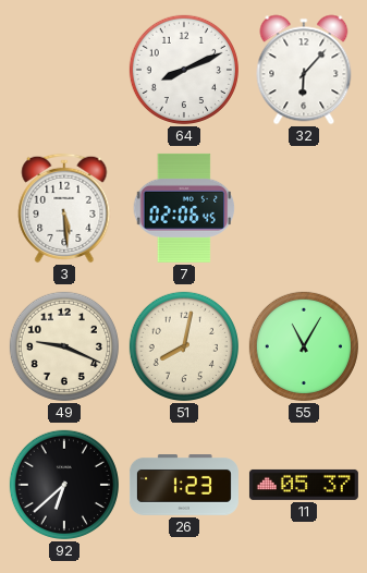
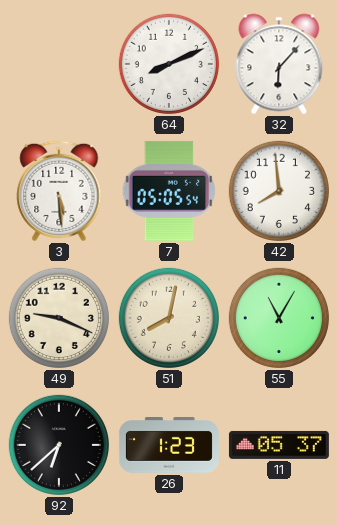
7: 02:06 -> 05:05 (169, 191)
42: none -> 7:59 (279, 191)
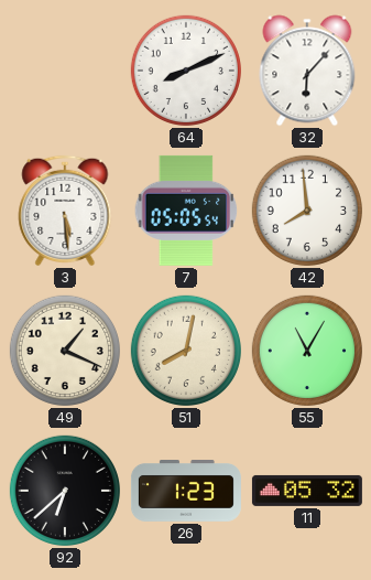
49: 9:19 -> 1:19 (65, 351)
11: 05:37 -> 05:32 (307, 491)
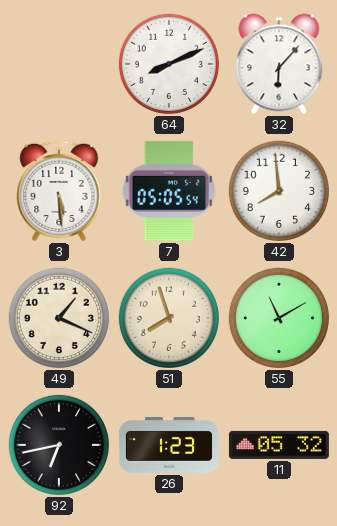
51: 8:02 -> 7:57 (169, 318)
55: 11:05 -> 11:10 (279, 318)
92: 6:38 -> 6:43 (59, 445)
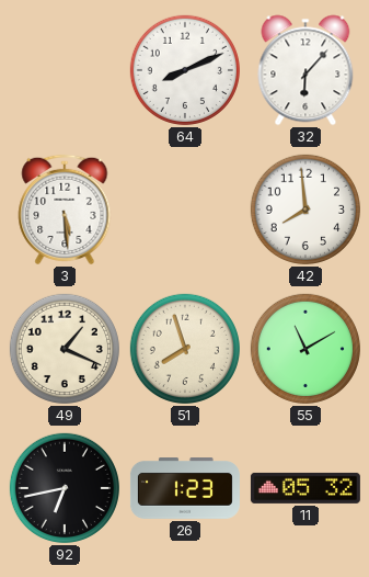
7: 05:05 -> none (169, 191)
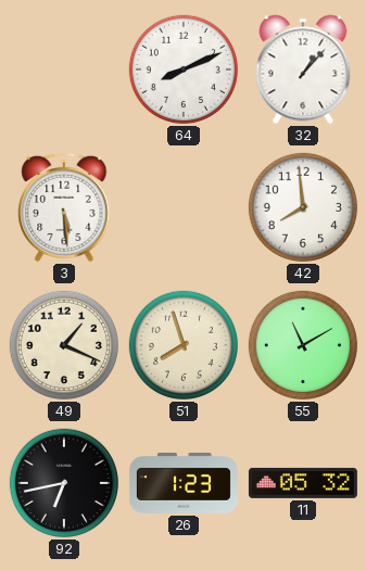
32: 6:07 -> 1:07 (303, 69)
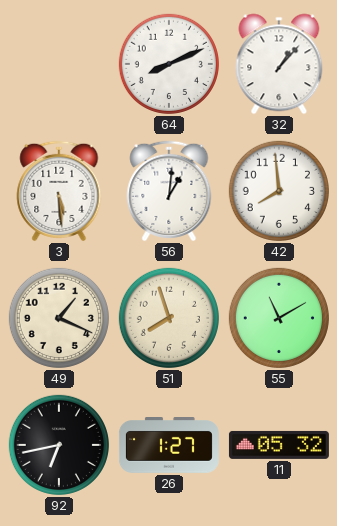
56: none -> 1:01 (169, 191)
26: 1:23 -> 1:27 (169, 446)
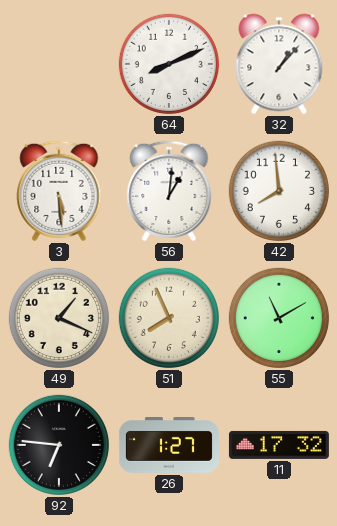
51: 7:57 -> 7:56 (169, 318)
92: 6:43 -> 6:46 (59, 445)
11: 05:32 -> 17:32 (279, 445)
